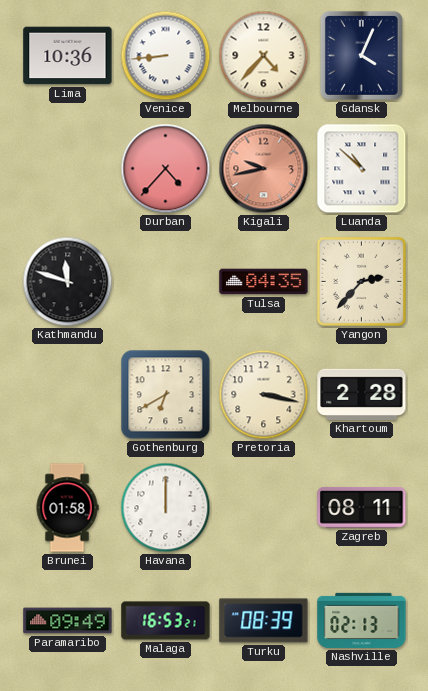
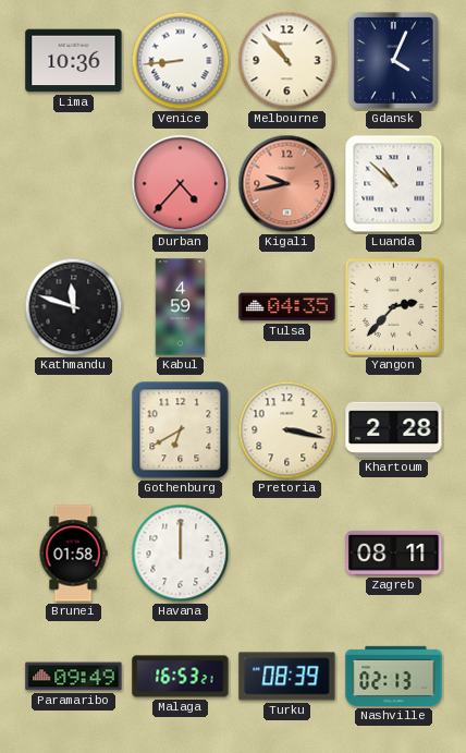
Melbourne: 4:37 -> 10:53 (287, 61)
Kabul: none -> 4:59 (181, 307)
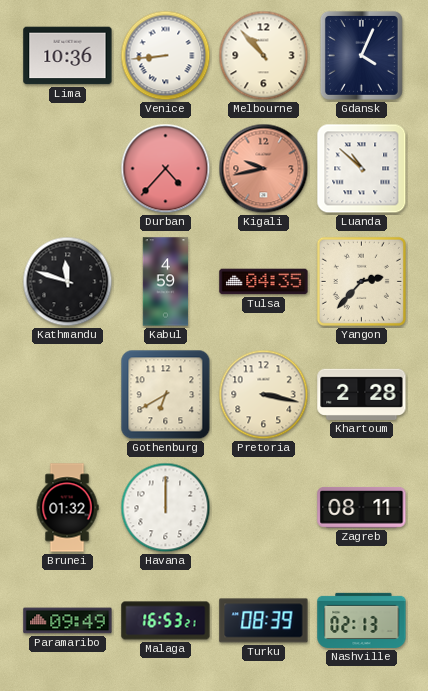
Brunei: 01:58 -> 01:32 (67, 508)
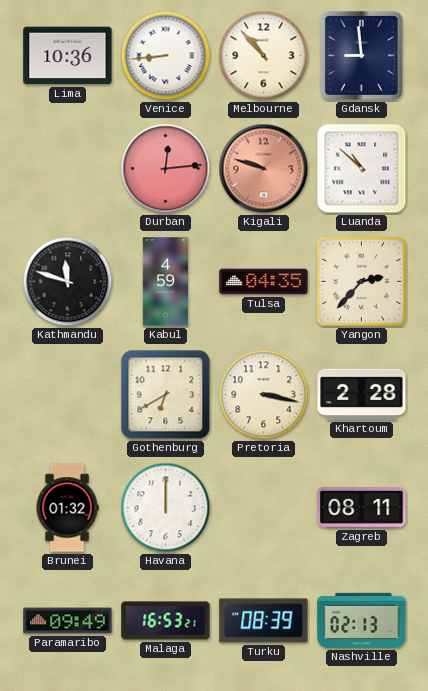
Gdansk: 4:04 -> 8:59 (361, 55)
Durban: 4:37 -> 12:14 (166, 169)
Kigali: 9:43 -> 9:48 (264, 169)
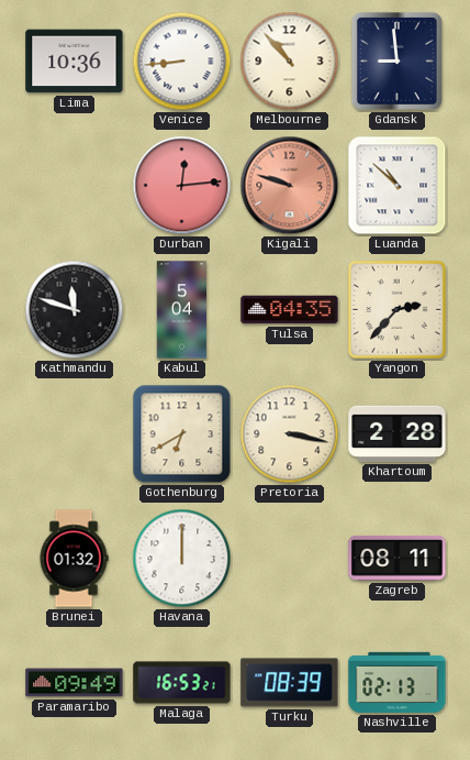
Kabul: 4:59 -> 5:04 (182, 310)
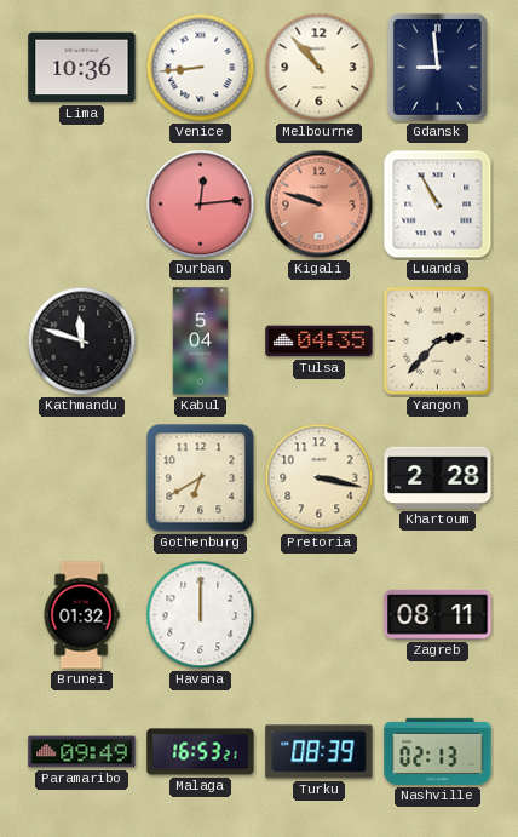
Luanda: 10:52 -> 10:55 (438, 205)
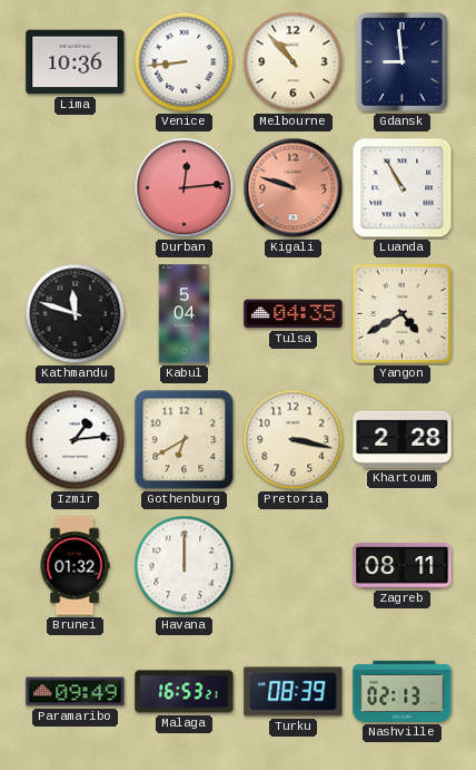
Yangon: 2:37 -> 4:40 (401, 313)
Izmir: none -> 1:14 (76, 440)
